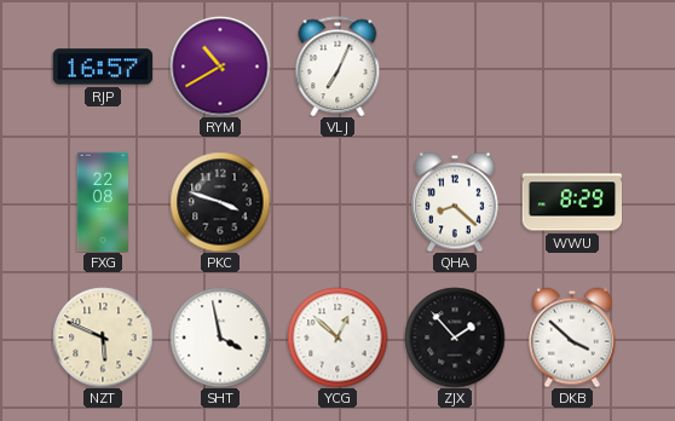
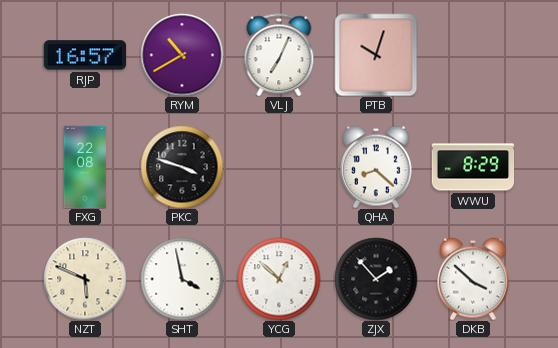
PTB: none -> 10:03 (376, 55)
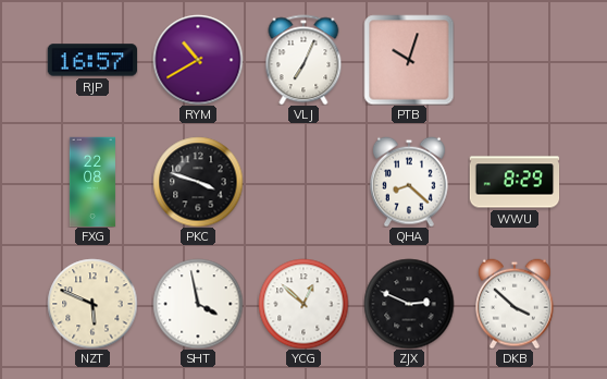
ZJX: 1:53 -> 2:49 (409, 304)
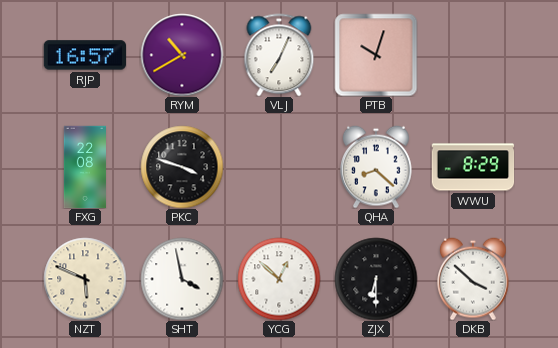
ZJX: 2:49 -> 6:30 (376, 279)
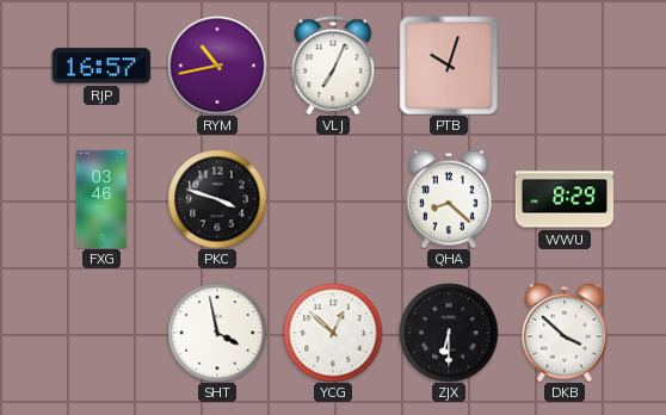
RYM: 10:40 -> 10:43 (217, 66)
FXG: 22:08 -> 03:46 (100, 199)
NZT: 5:49 -> none (85, 279)
